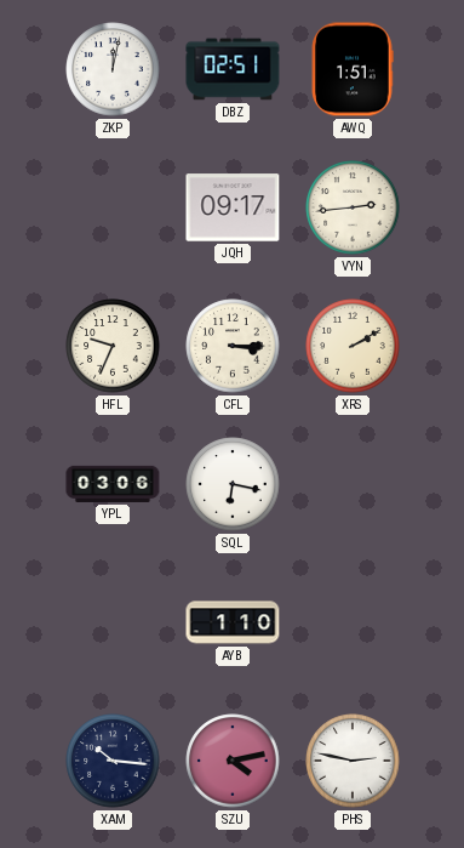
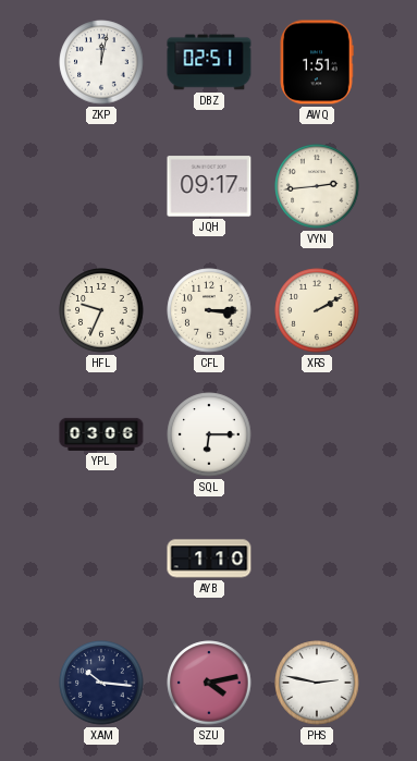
SQL: 6:17 -> 6:15 (209, 434)
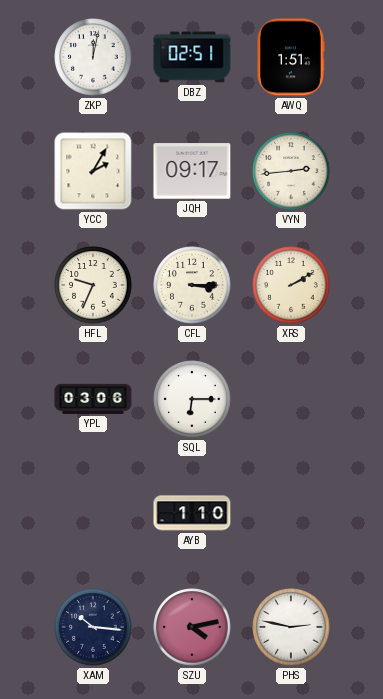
YCC: none -> 2:05 (93, 171)
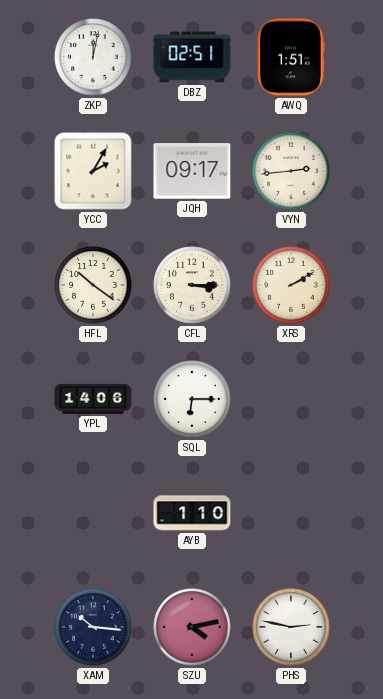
HFL: 9:34 -> 10:21 (93, 285)
YPL: 03:06 -> 14:06 (93, 399)
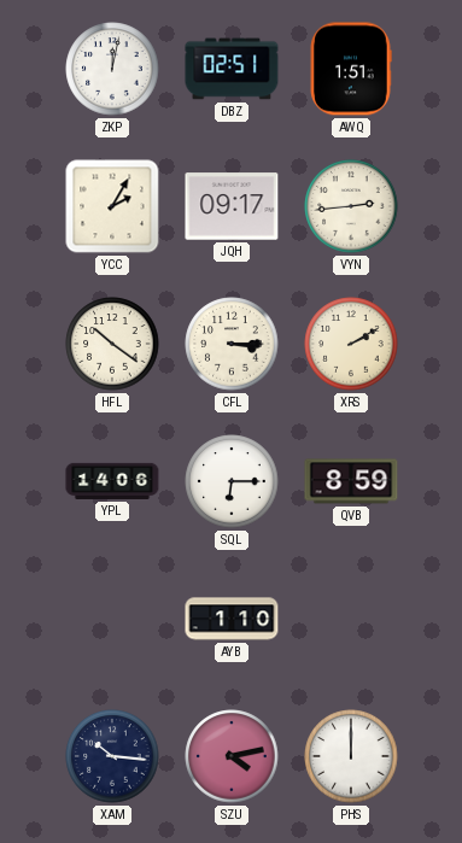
QVB: none -> 8:59 (351, 481)
PHS: 2:47 -> 12:00 (351, 756)
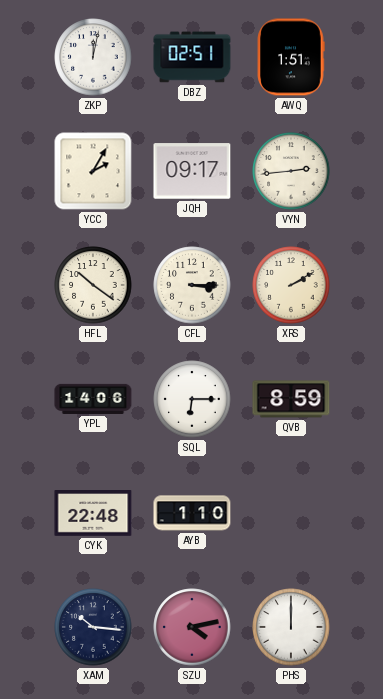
CYK: none -> 22:48 (93, 514)
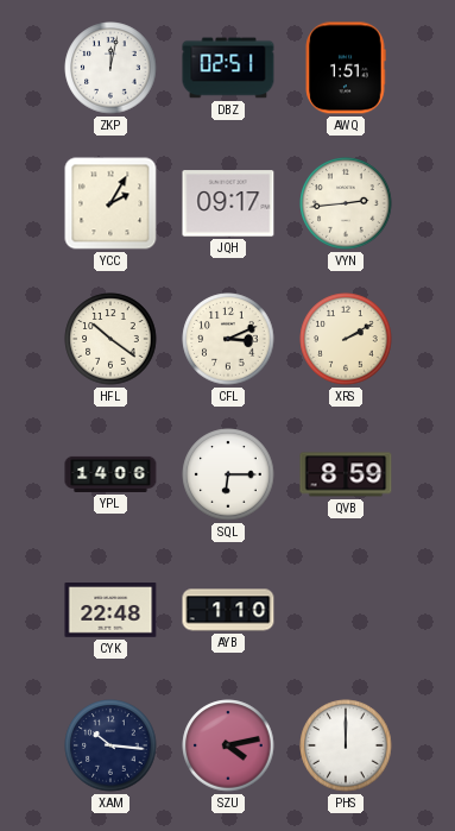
CFL: 3:15 -> 3:11 (228, 339)
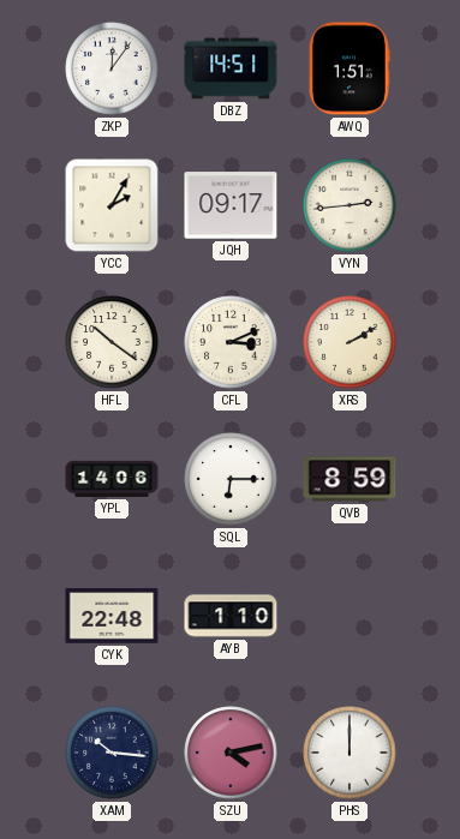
ZKP: 12:02 -> 12:06 (112, 68)
DBZ: 02:51 -> 14:51 (231, 68)
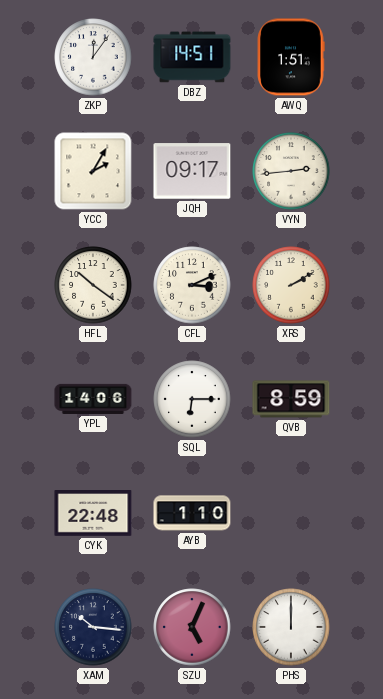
SZU: 4:13 -> 5:04 (192, 627)
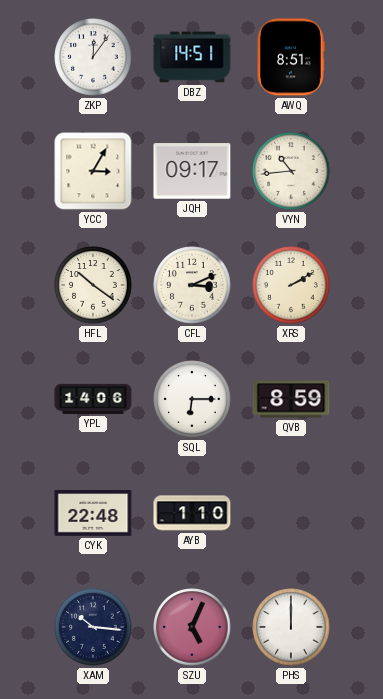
AWQ: 1:51 -> 8:51 (291, 57)
YCC: 2:05 -> 3:05 (93, 171)
VYN: 2:44 -> 10:44 (291, 171)
